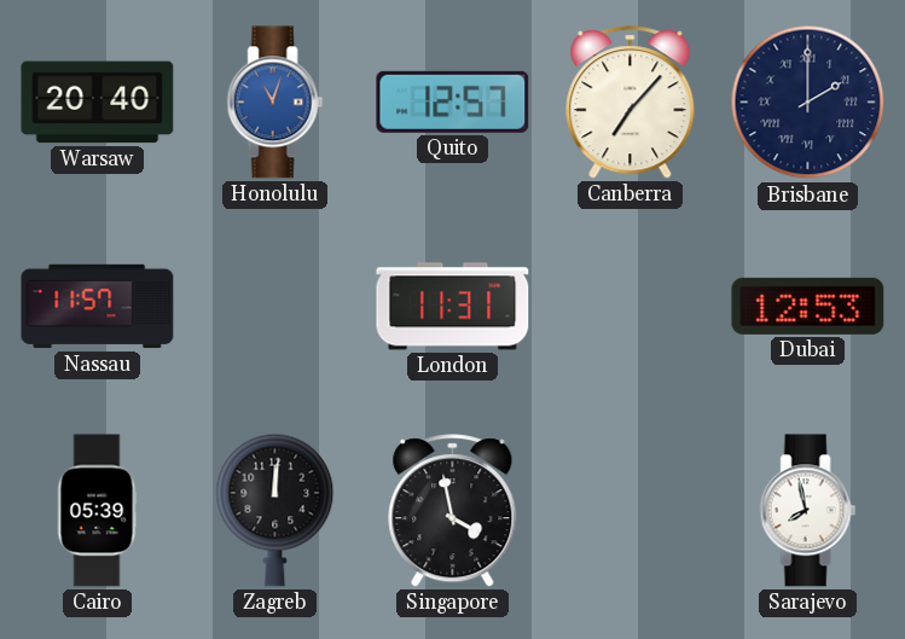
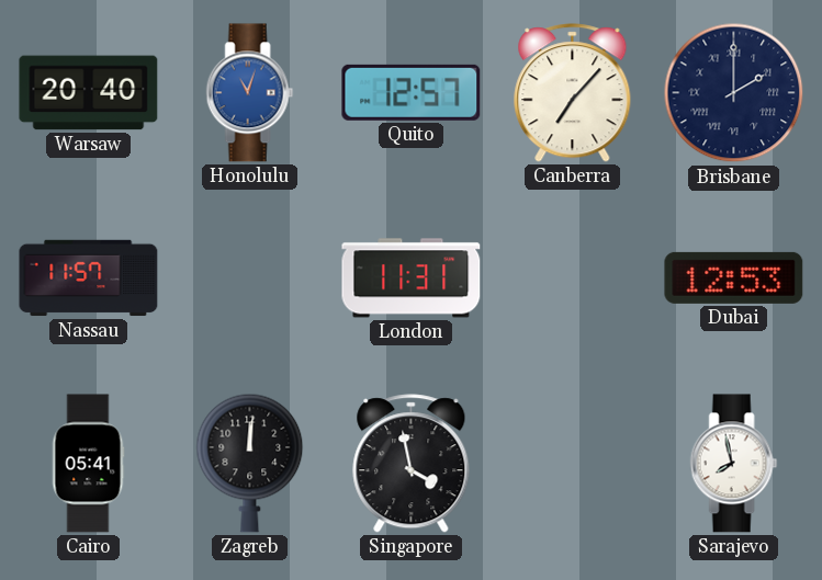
Cairo: 05:39 -> 05:41 (88, 464)
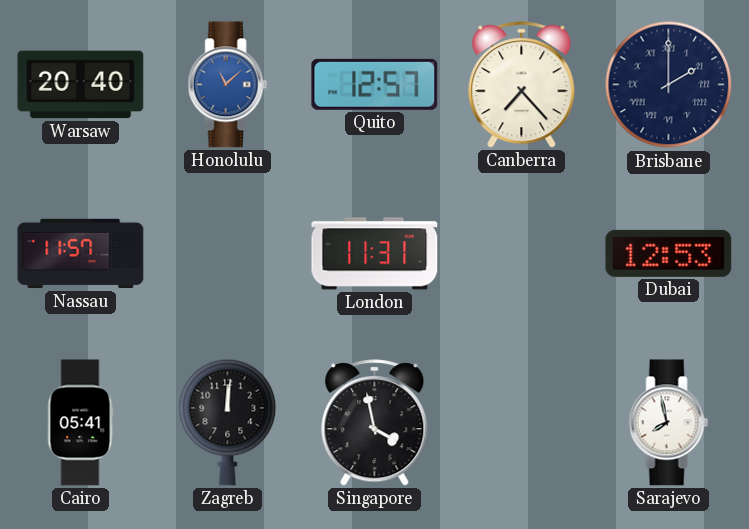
Honolulu: 11:03 -> 11:08 (228, 85)
Canberra: 7:07 -> 7:23 (522, 85)
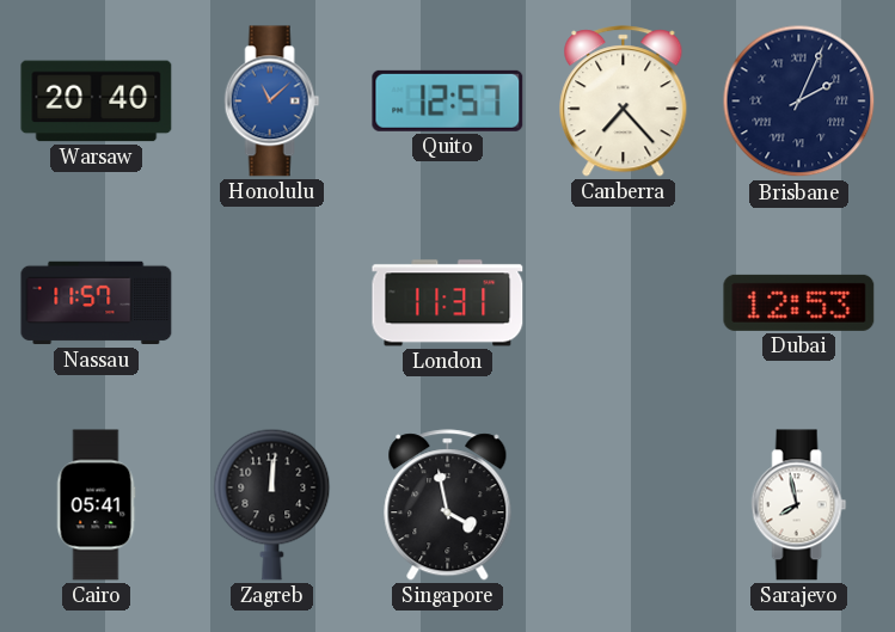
Brisbane: 2:00 -> 2:04 (799, 102)
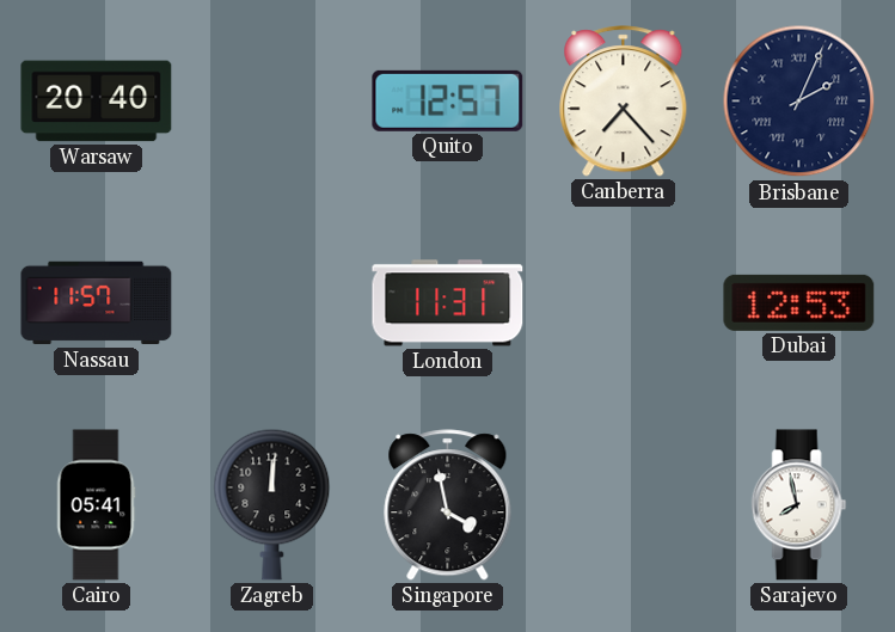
Honolulu: 11:08 -> none (272, 102)
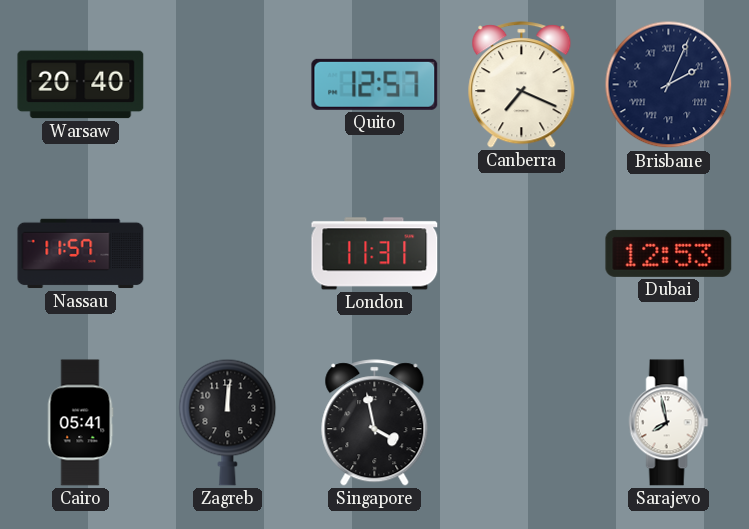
Canberra: 7:23 -> 7:19 (522, 85)
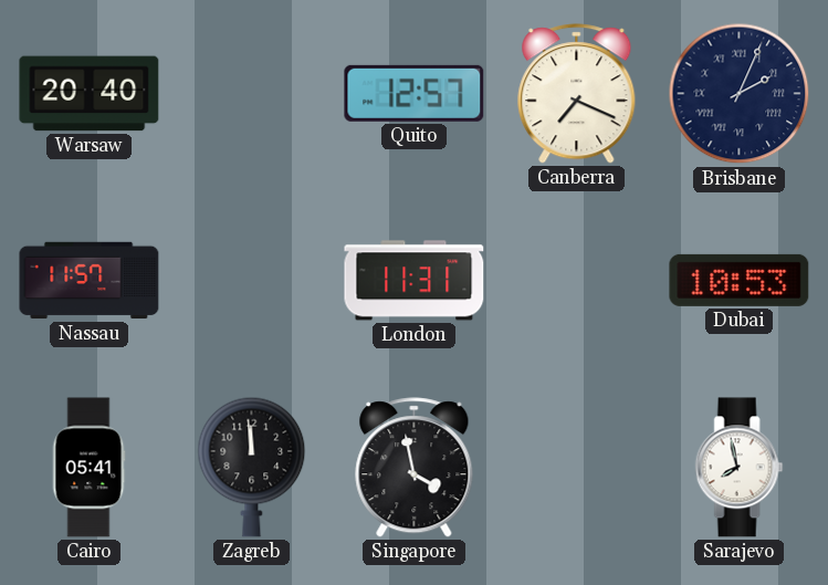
Dubai: 12:53 -> 10:53 (740, 280)
Zagreb: 12:01 -> 11:59 (252, 467)
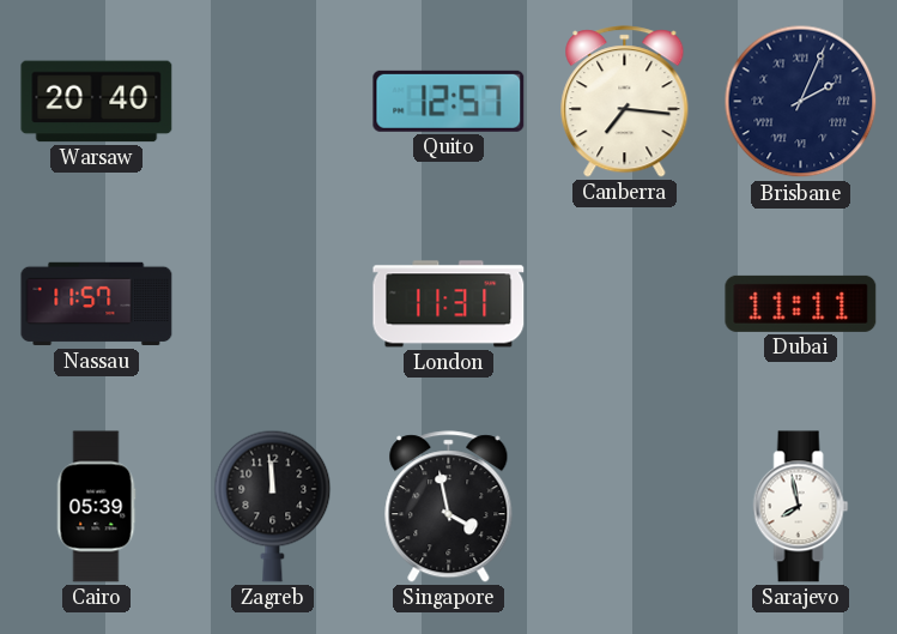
Canberra: 7:19 -> 7:16 (625, 102)
Dubai: 10:53 -> 11:11 (801, 303)
Cairo: 05:41 -> 05:39 (96, 507)
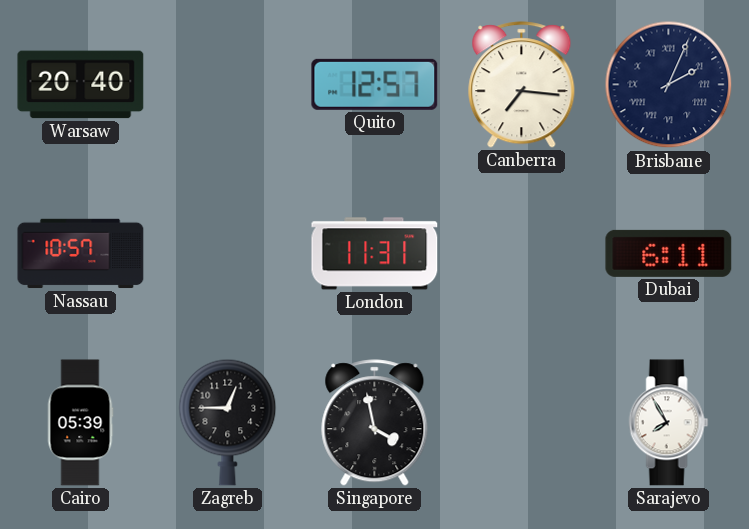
Nassau: 11:57 -> 10:57 (81, 254)
Dubai: 11:11 -> 6:11 (669, 253)
Zagreb: 11:59 -> 12:45 (228, 422)
Sarajevo: 7:58 -> 7:55 (669, 423)
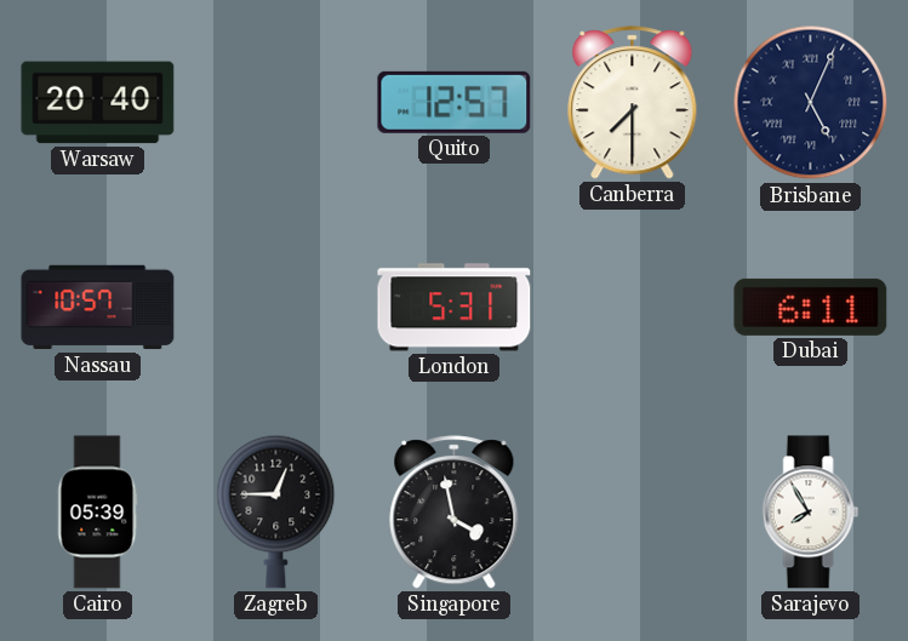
Canberra: 7:16 -> 7:30 (633, 103)
Brisbane: 2:04 -> 5:04 (811, 103)
London: 11:31 -> 5:31 (455, 308)
